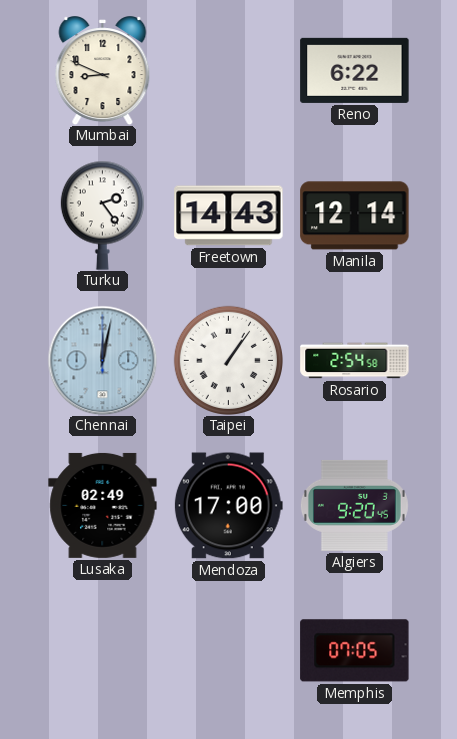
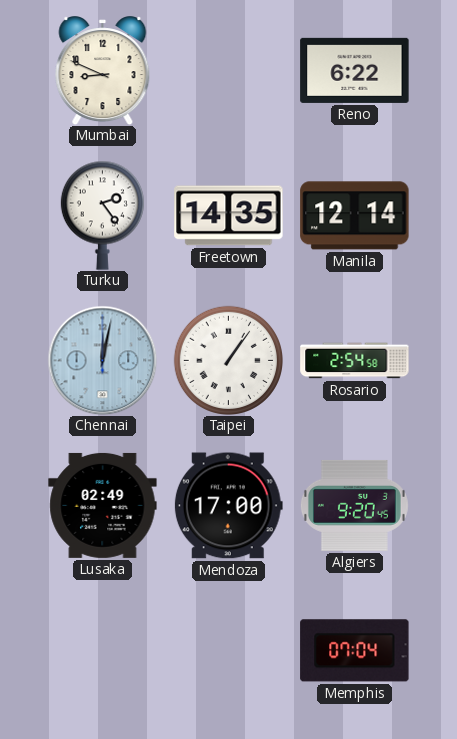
Freetown: 14:43 -> 14:35 (229, 216)
Memphis: 07:05 -> 07:04 (355, 651)
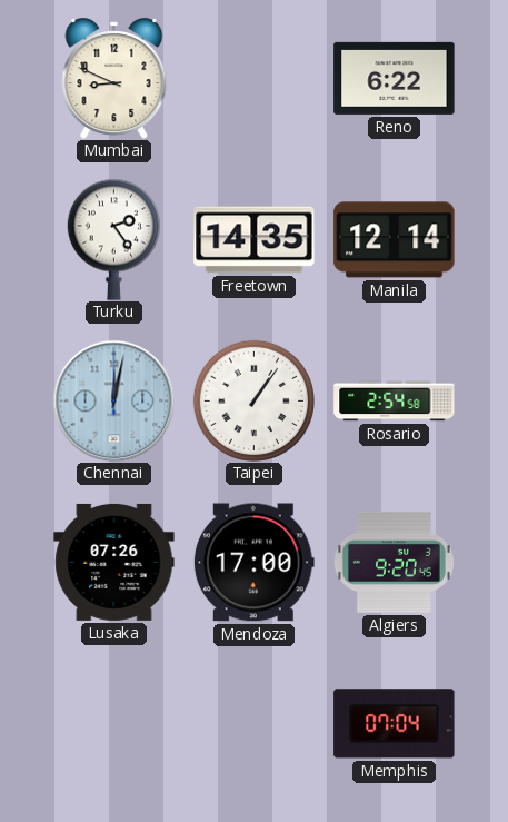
Lusaka: 02:49 -> 07:26 (114, 562)
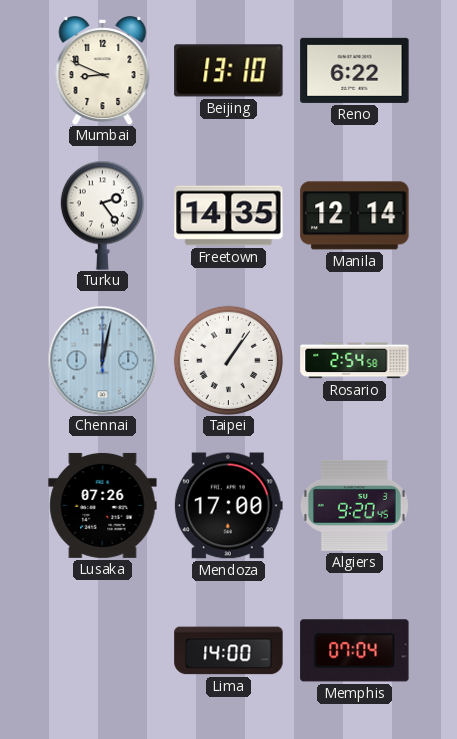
Beijing: none -> 13:10 (229, 71)
Lima: none -> 14:00 (229, 651)
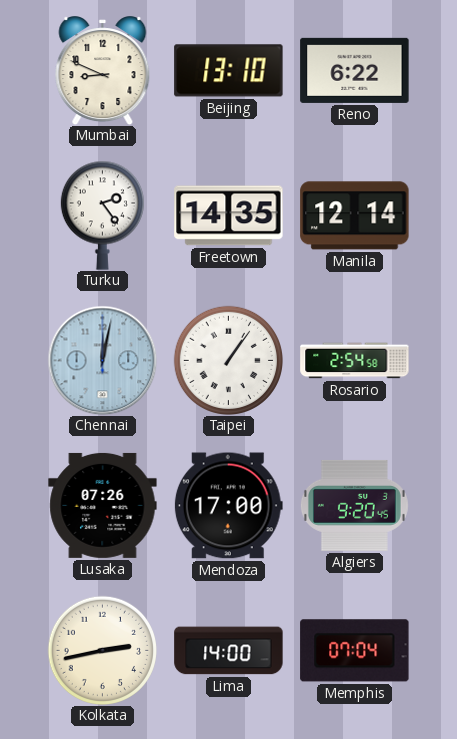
Kolkata: none -> 2:43 (102, 650)
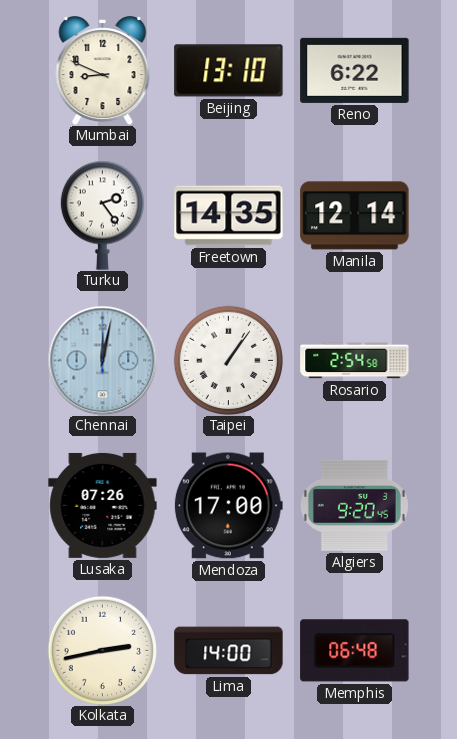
Memphis: 07:04 -> 06:48 (355, 651)
